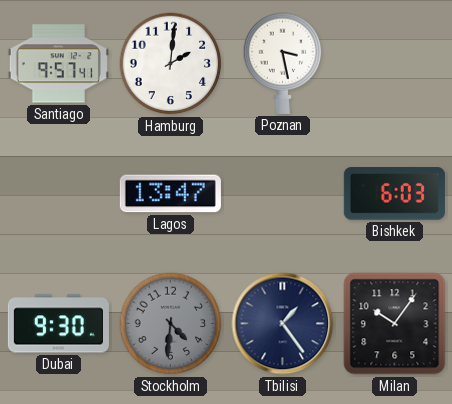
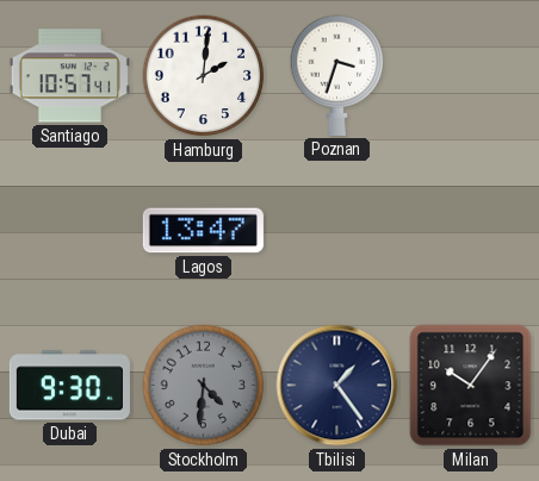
Santiago: 9:57 -> 10:57 (69, 76)
Poznan: 3:28 -> 3:33 (337, 75)
Bishkek: 6:03 -> none (394, 194)
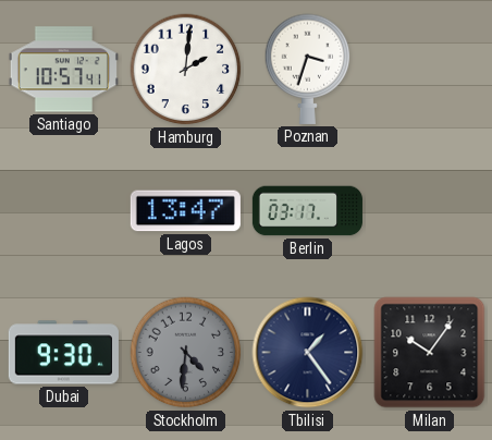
Berlin: none -> 03:17 (307, 211)
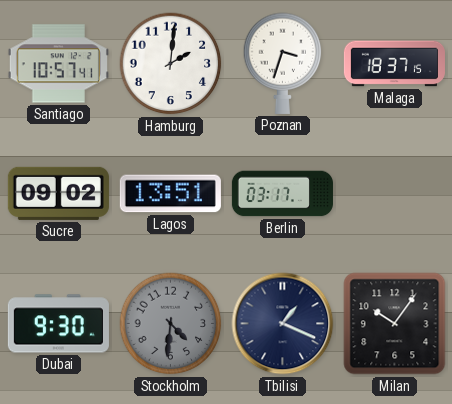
Malaga: none -> 18:37 (394, 64)
Sucre: none -> 09:02 (58, 193)
Lagos: 13:47 -> 13:51 (170, 194)
Tbilisi: 1:24 -> 1:19 (283, 324)
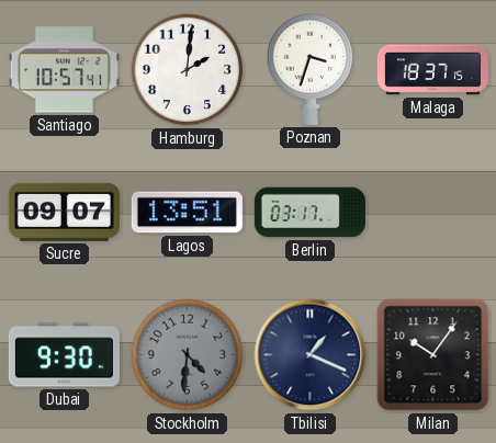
Sucre: 09:02 -> 09:07 (64, 212)
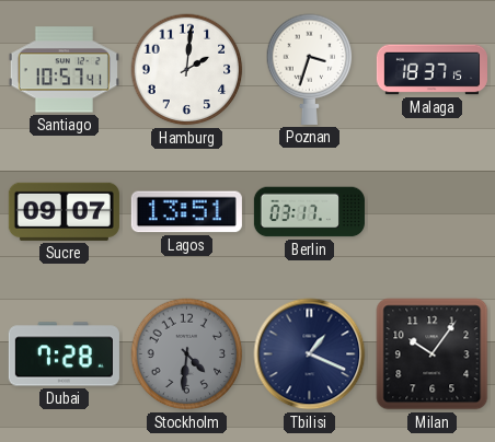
Dubai: 9:30 -> 7:28 (64, 354)
